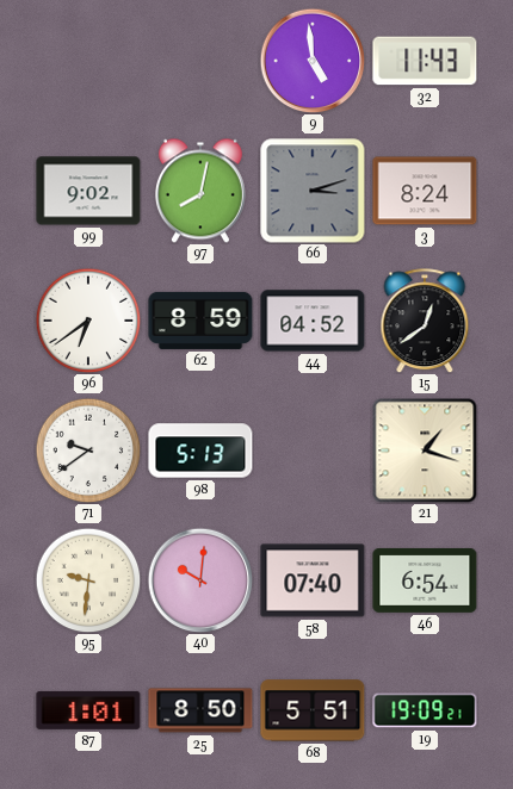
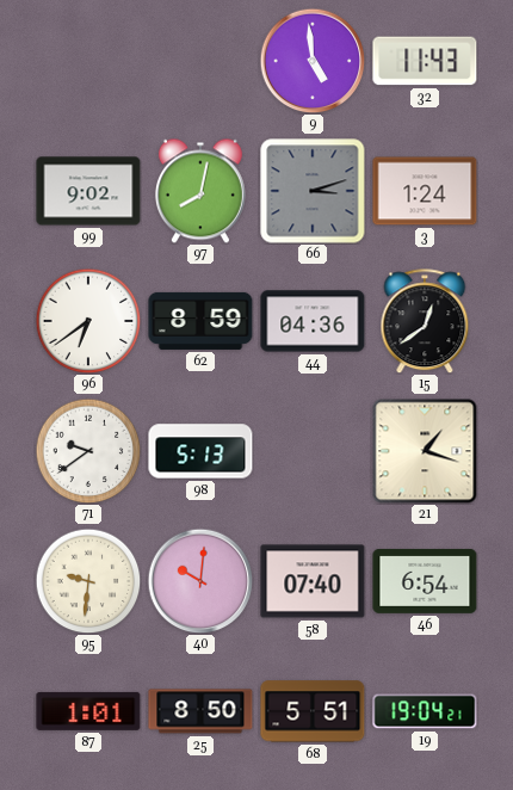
3: 8:24 -> 1:24 (425, 191)
44: 04:52 -> 04:36 (313, 321)
19: 19:09 -> 19:04 (425, 711)
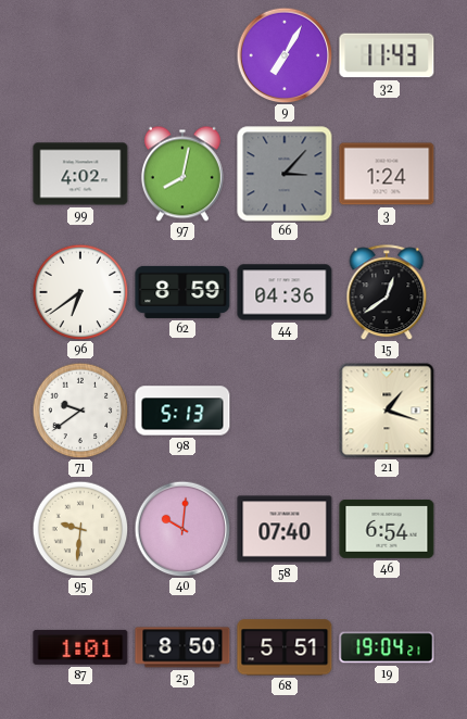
9: 4:59 -> 7:05 (285, 55)
99: 9:02 -> 4:02 (80, 174)
66: 3:12 -> 3:07 (285, 174)
